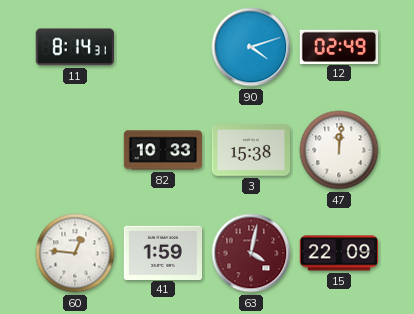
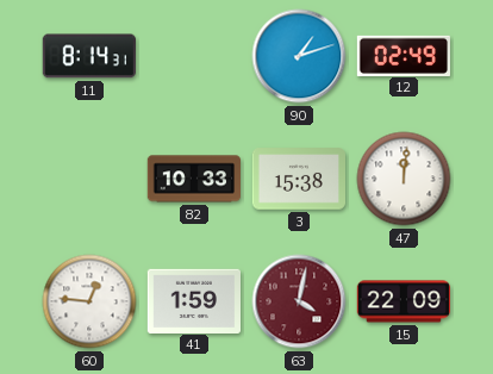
90: 4:12 -> 1:12 (299, 56)
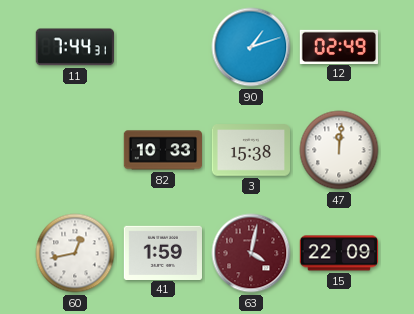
11: 8:14 -> 7:44 (75, 47)
60: 12:46 -> 12:43 (75, 253)
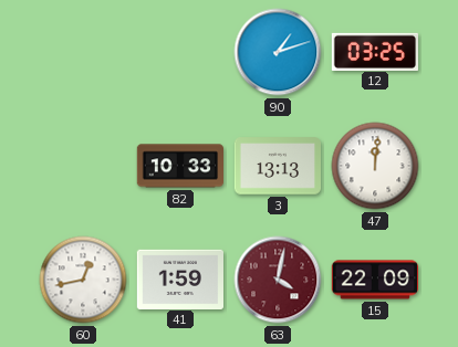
11: 7:44 -> none (75, 47)
12: 02:49 -> 03:25 (374, 51)
3: 15:38 -> 13:13 (277, 166)
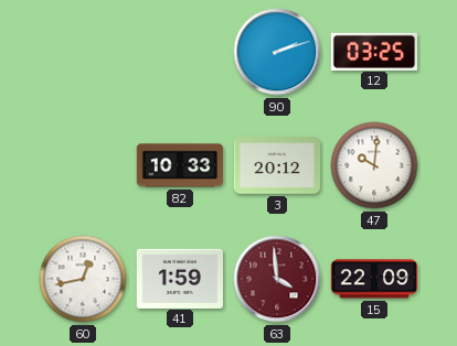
90: 1:12 -> 2:12 (277, 52)
3: 13:13 -> 20:12 (276, 165)
47: 12:01 -> 10:01 (374, 165)
63: 4:02 -> 3:59 (277, 279)
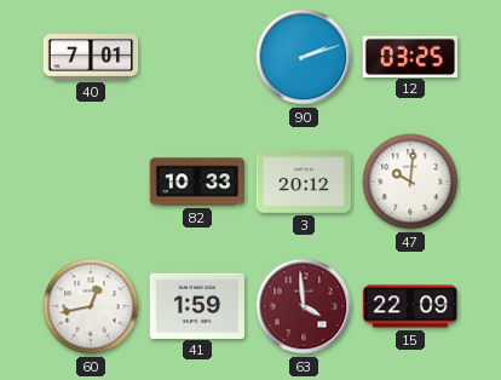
40: none -> 7:01 (91, 58)
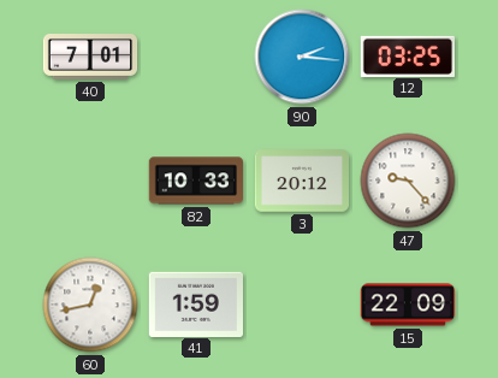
90: 2:12 -> 2:16 (302, 57)
47: 10:01 -> 9:23 (408, 181)
63: 3:59 -> none (304, 306)
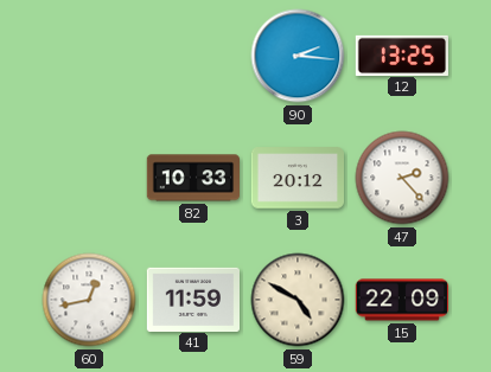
40: 7:01 -> none (90, 58)
12: 03:25 -> 13:25 (401, 54)
47: 9:23 -> 2:23 (402, 178)
41: 1:59 -> 11:59 (192, 299)
59: none -> 4:50 (298, 300)
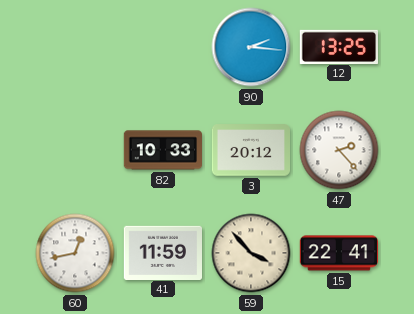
59: 4:50 -> 3:53 (251, 253)
15: 22:09 -> 22:41 (338, 253)
